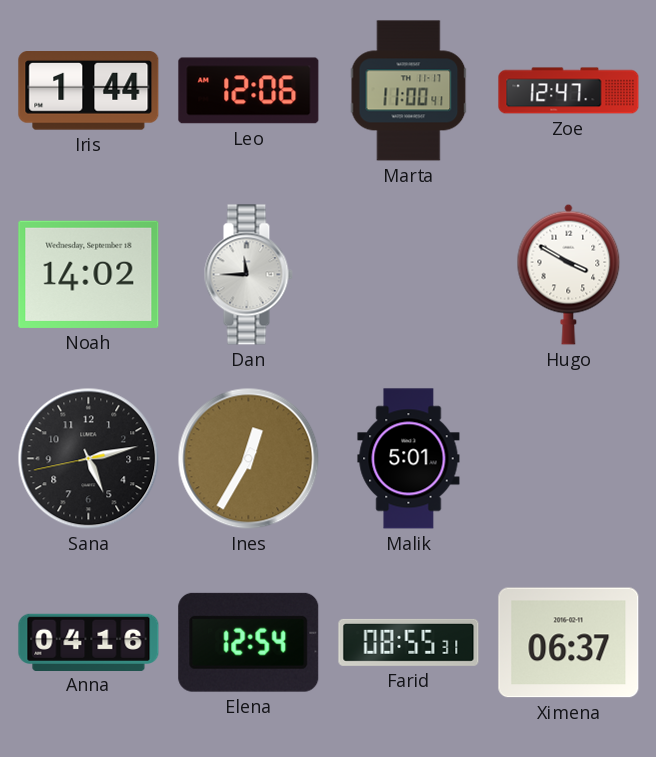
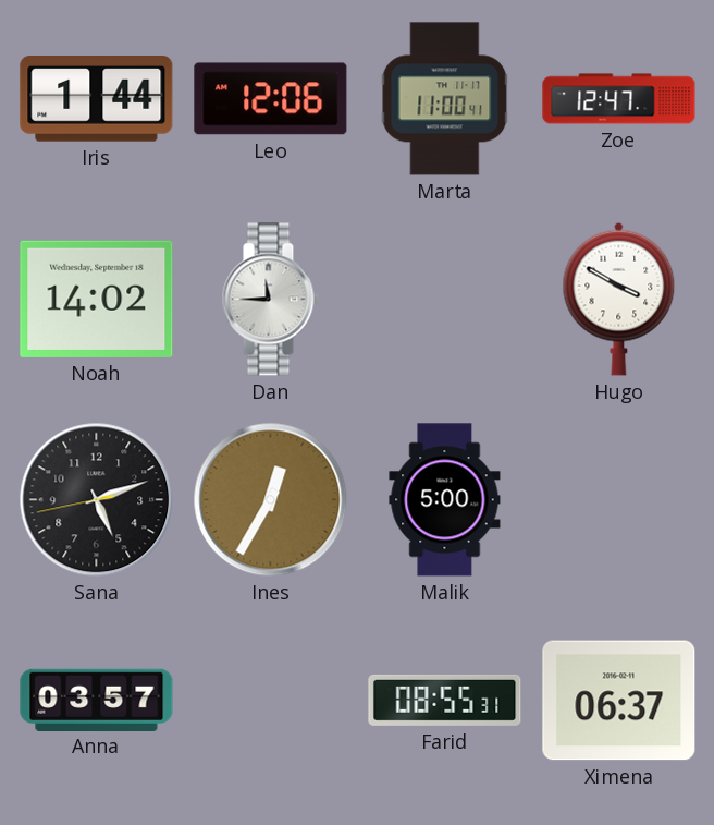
Sana: 5:12 -> 5:11 (97, 500)
Malik: 5:01 -> 5:00 (445, 500)
Anna: 04:16 -> 03:57 (97, 700)
Elena: 12:54 -> none (249, 642)
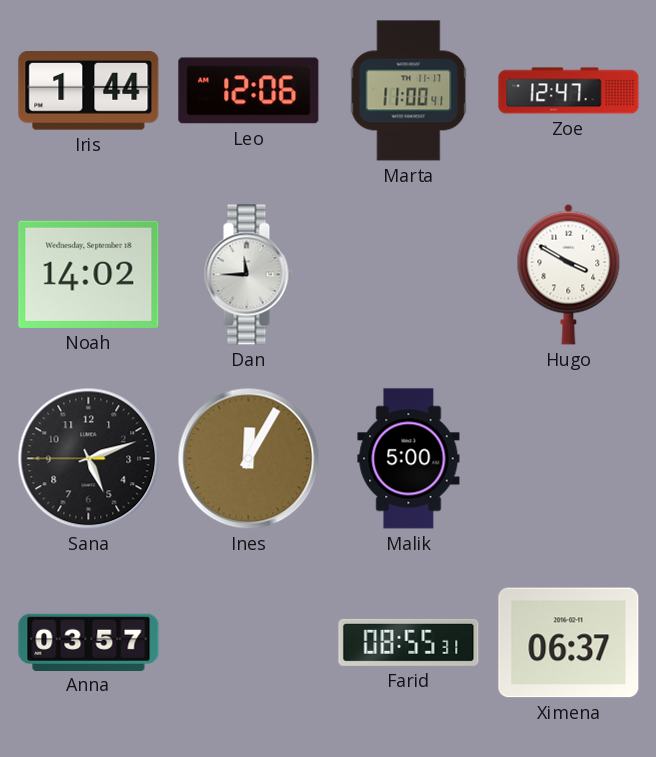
Sana: 5:11:43 -> 5:11:45 (89, 459)
Ines: 12:35 -> 12:05 (249, 459)
